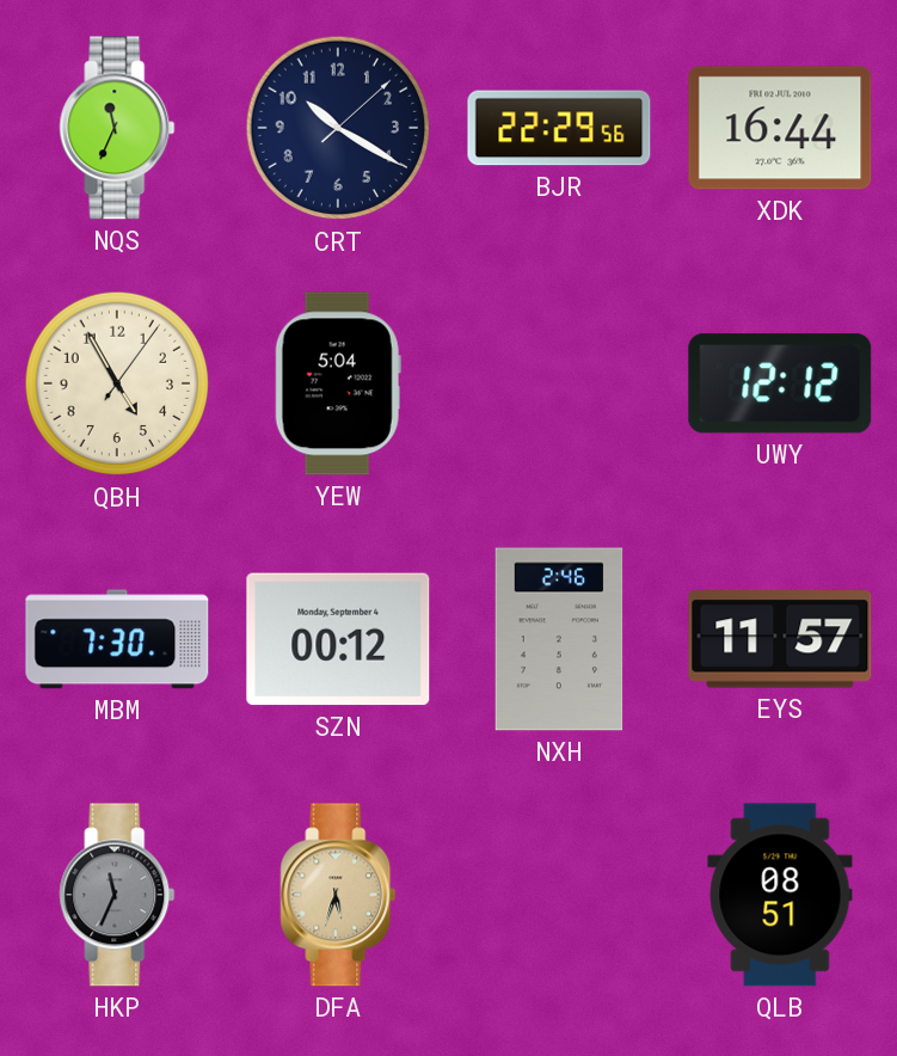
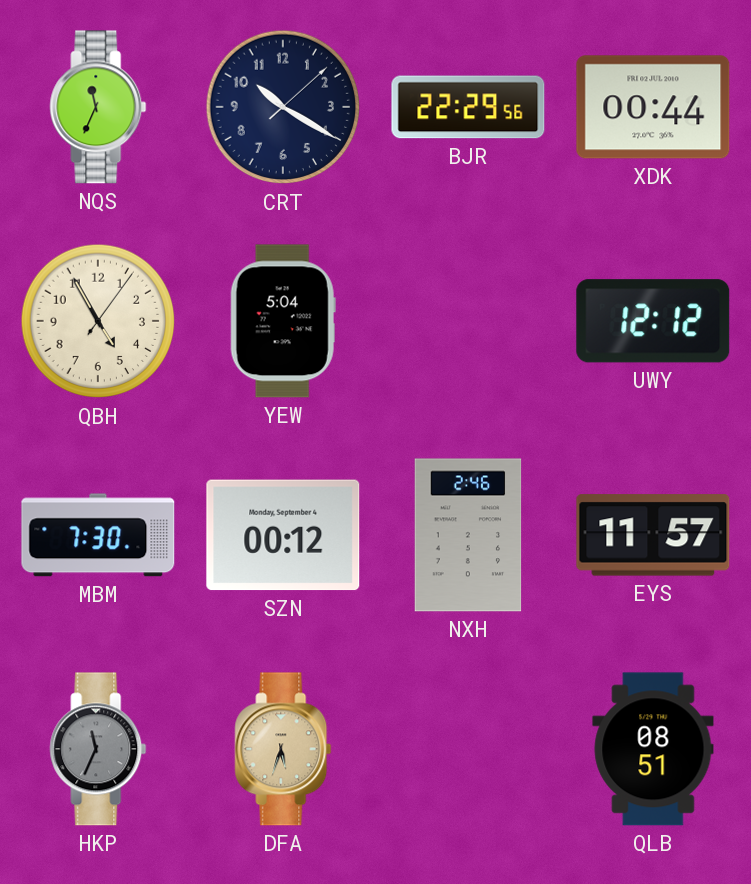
XDK: 16:44 -> 00:44 (653, 107)
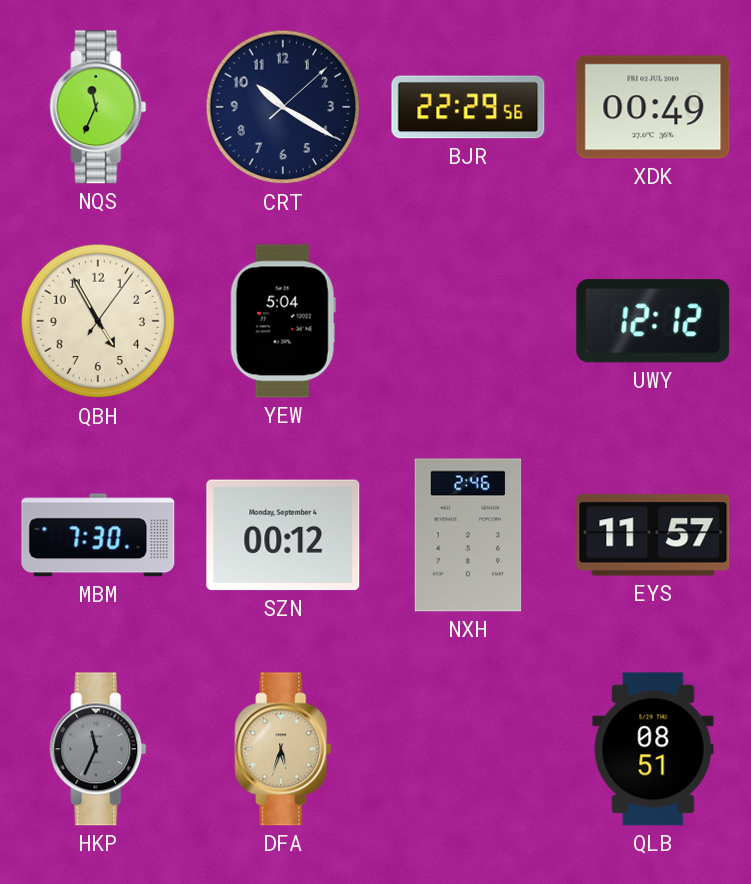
XDK: 00:44 -> 00:49 (653, 107)
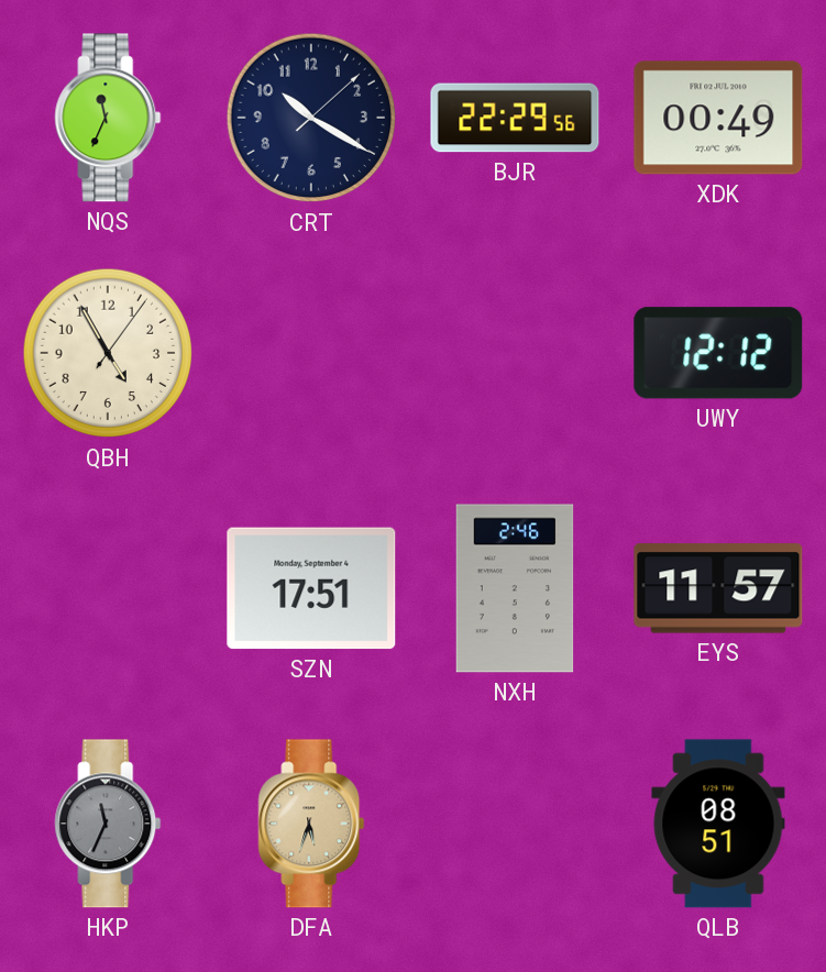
YEW: 5:04 -> none (283, 321)
MBM: 7:30 -> none (98, 535)
SZN: 00:12 -> 17:51 (311, 588)
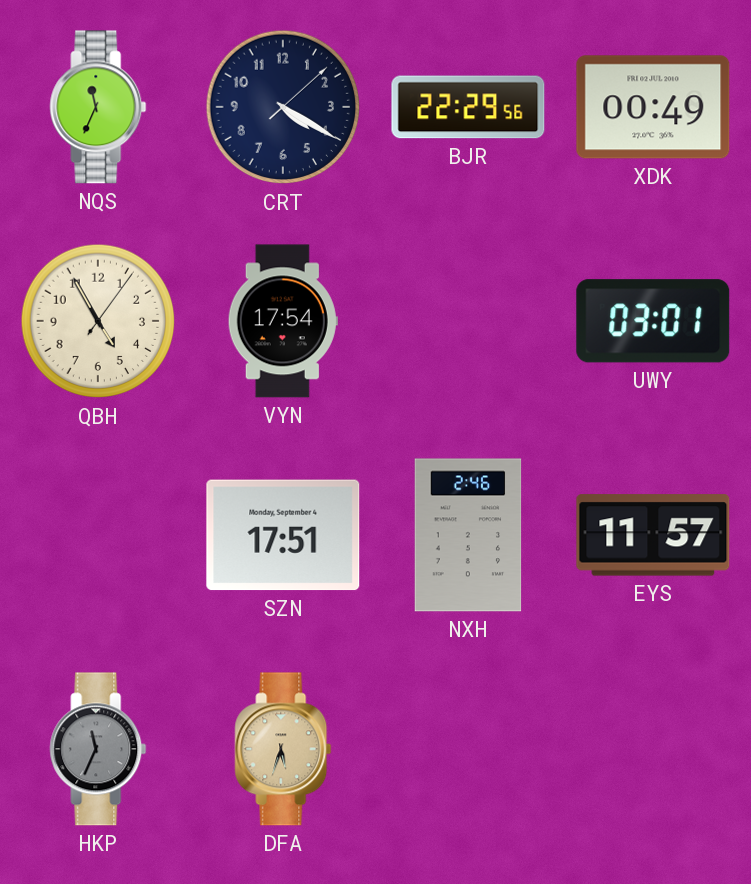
CRT: 10:20 -> 4:20 (283, 107)
VYN: none -> 17:54 (283, 321)
UWY: 12:12 -> 03:01 (653, 321)
QLB: 08:51 -> none (718, 824)
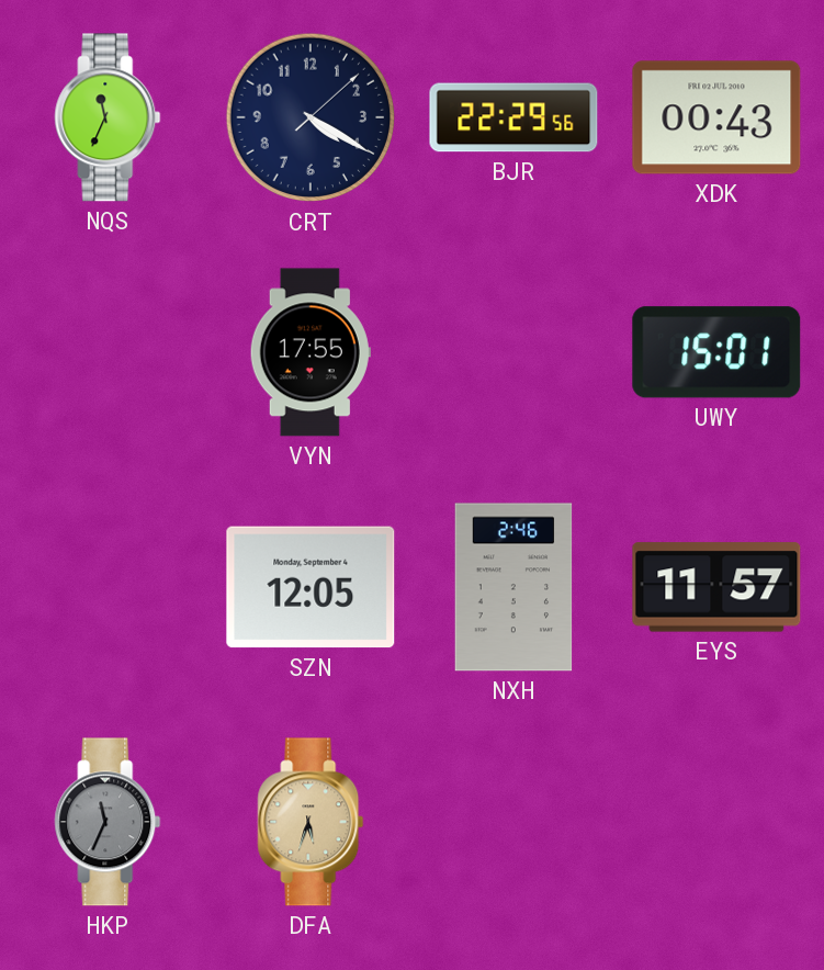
XDK: 00:49 -> 00:43 (716, 117)
QBH: 4:55 -> none (98, 321)
VYN: 17:54 -> 17:55 (311, 352)
UWY: 03:01 -> 15:01 (716, 352)
SZN: 17:51 -> 12:05 (311, 587)
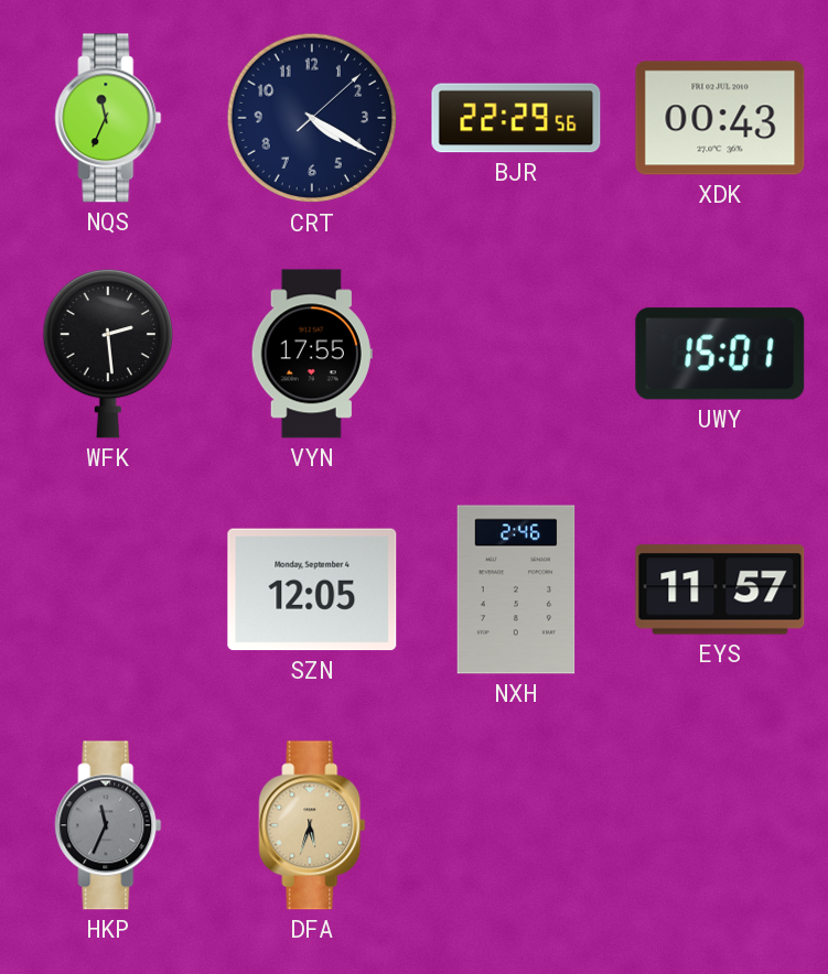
WFK: none -> 2:29 (107, 354)
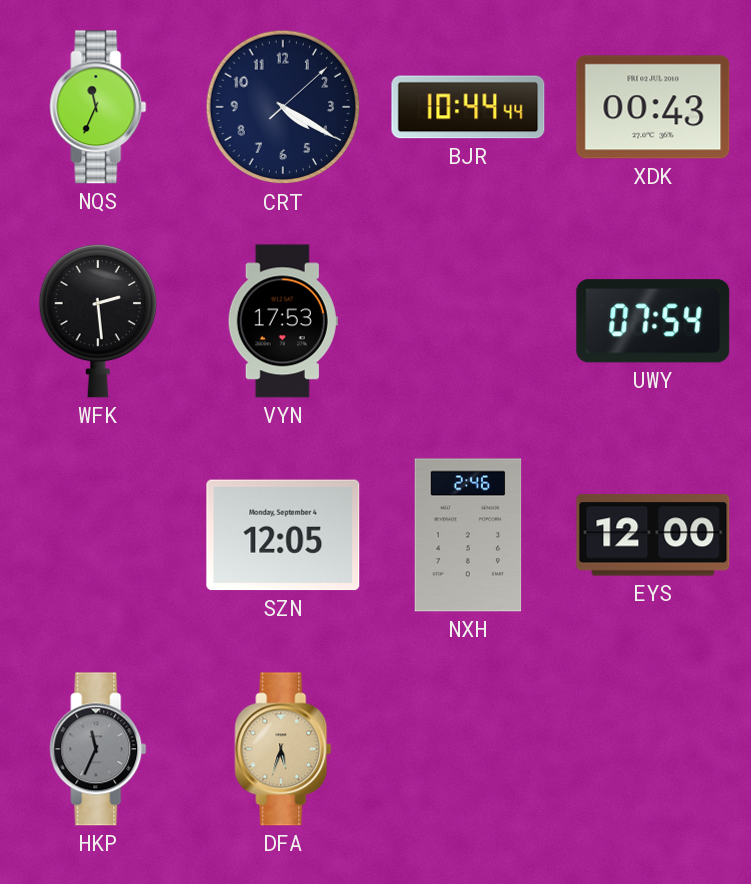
BJR: 22:29 -> 10:44 (468, 107)
VYN: 17:55 -> 17:53 (283, 321)
UWY: 15:01 -> 07:54 (653, 321)
EYS: 11:57 -> 12:00 (653, 535)
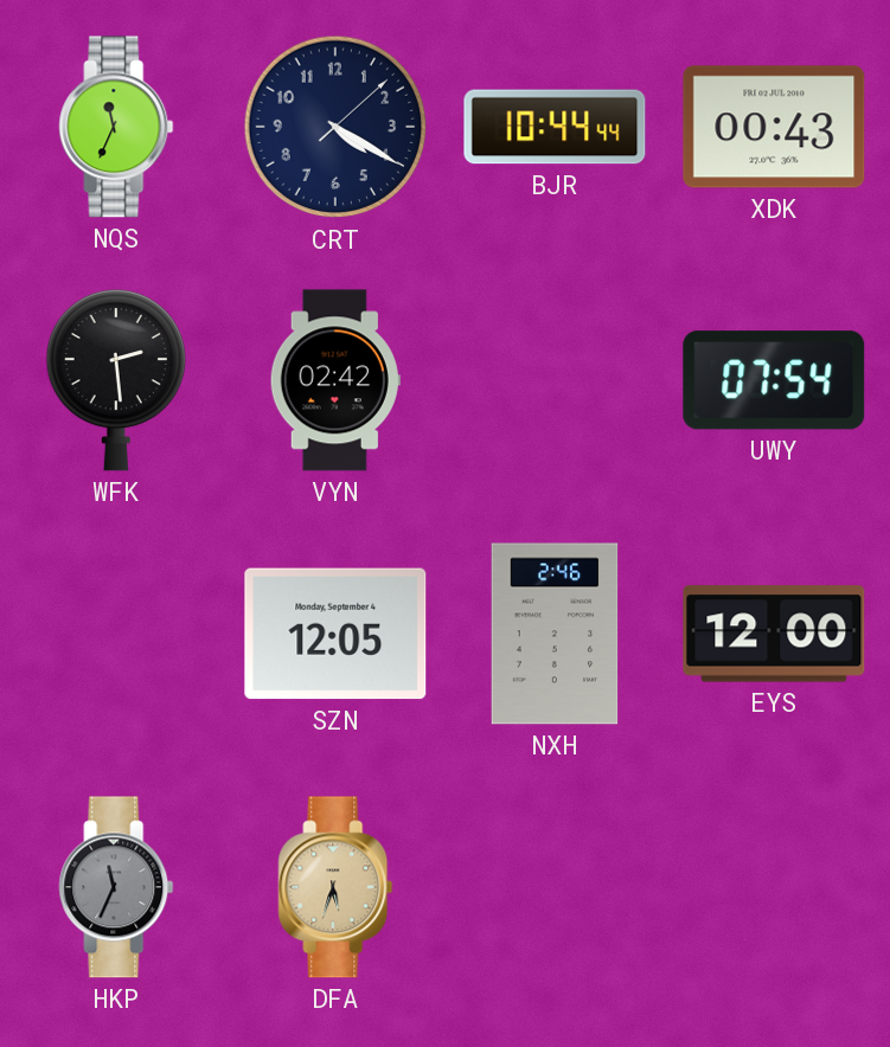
VYN: 17:53 -> 02:42 (335, 380)
